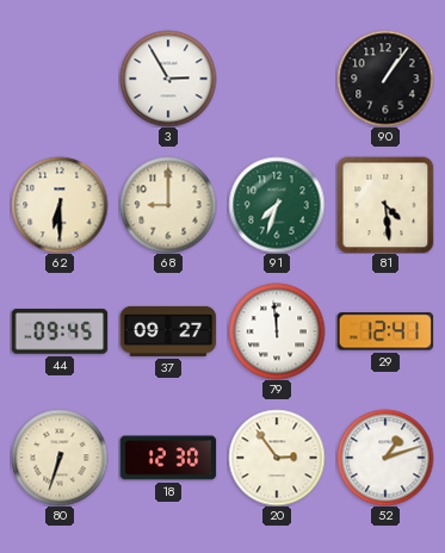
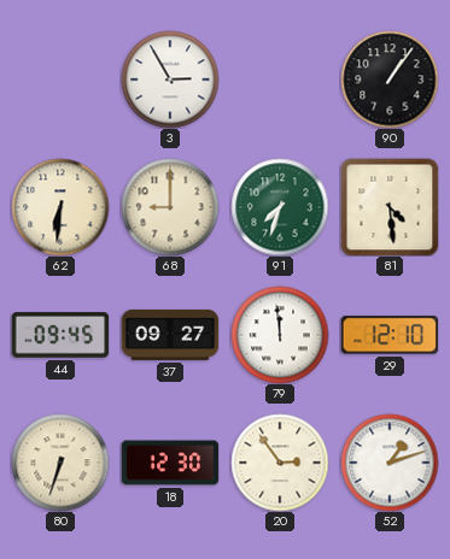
62: 6:30 -> 6:31 (60, 207)
29: 12:41 -> 12:10 (390, 335)
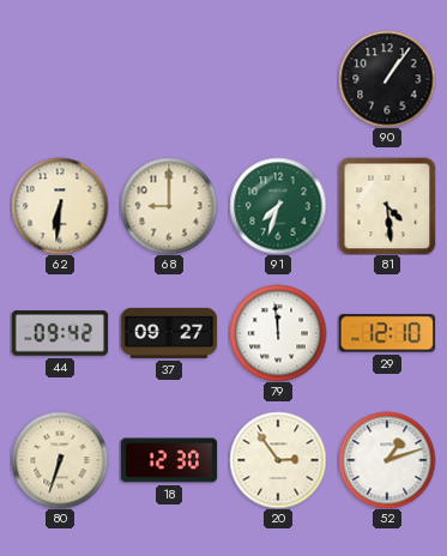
3: 2:55 -> none (170, 80)
44: 09:45 -> 09:42 (60, 333)
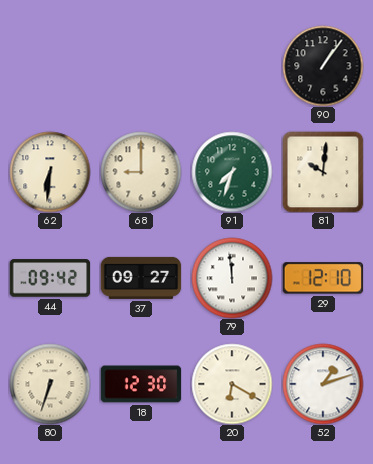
81: 4:29 -> 10:01 (323, 172)
20: 2:54 -> 6:20 (232, 384)
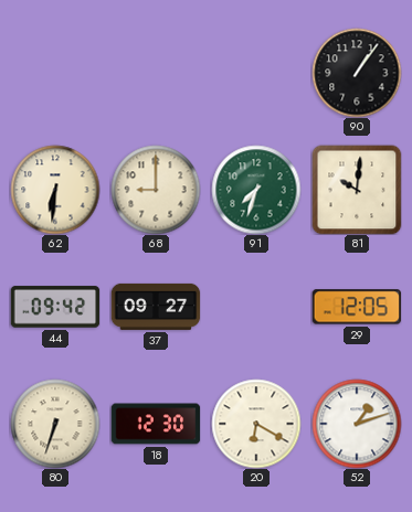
79: 11:59 -> none (232, 278)
29: 12:10 -> 12:05 (357, 307)
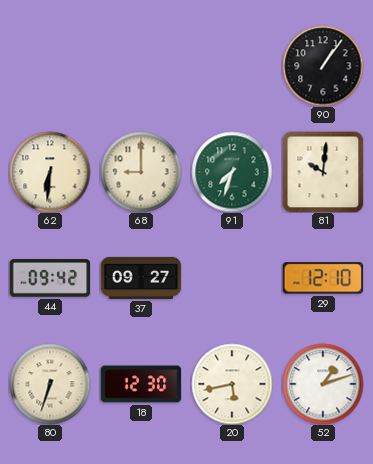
29: 12:05 -> 12:10 (323, 278)
20: 6:20 -> 5:43 (232, 384)
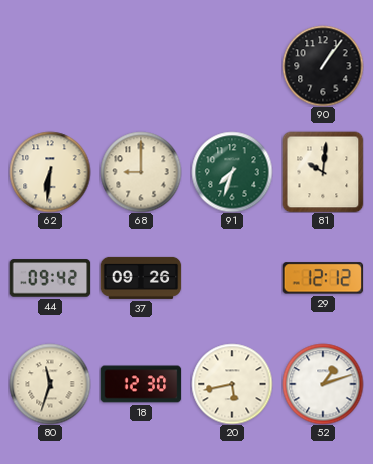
37: 09:27 -> 09:26 (141, 278)
29: 12:10 -> 12:12 (323, 278)
80: 6:33 -> 11:33 (50, 384)
